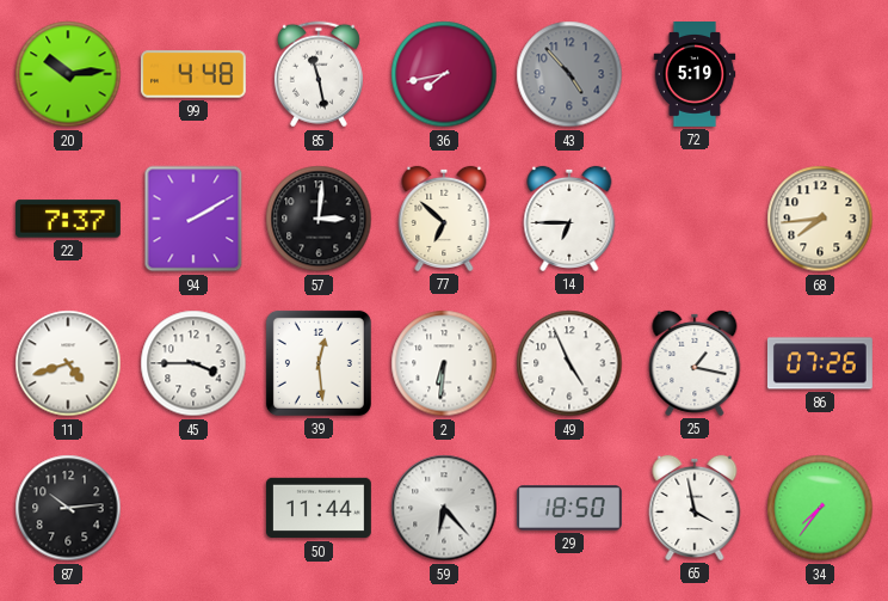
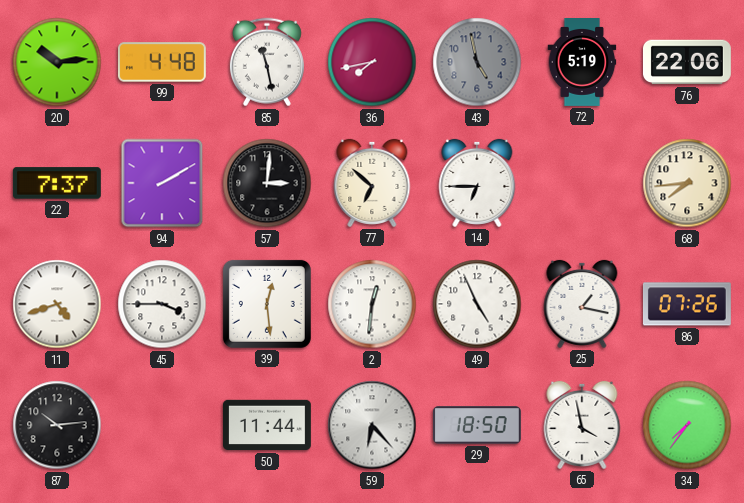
43: 4:53 -> 4:58 (477, 62)
76: none -> 22:06 (687, 62)
2: 6:31 -> 12:31 (372, 304)
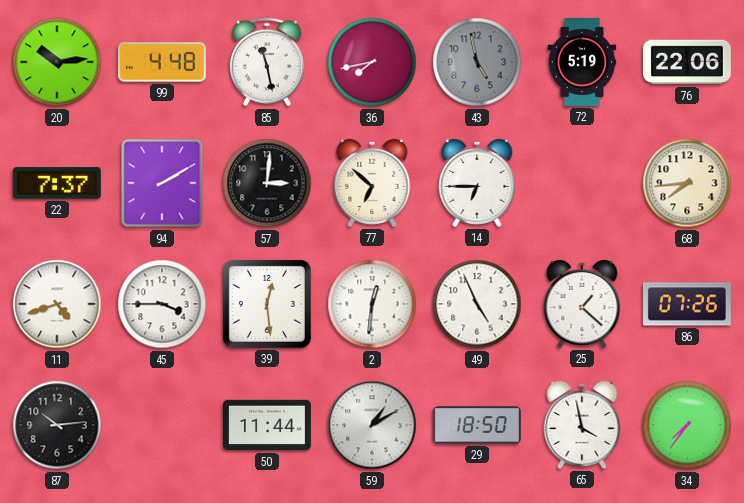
25: 1:17 -> 1:22 (582, 304)
59: 6:23 -> 1:10 (372, 425)
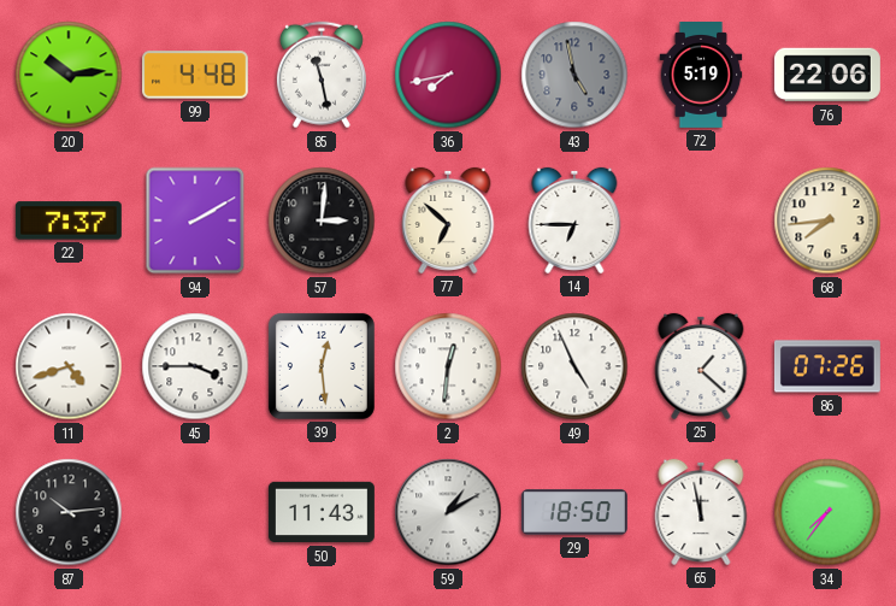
50: 11:44 -> 11:43 (322, 512)
65: 3:58 -> 11:58 (701, 512)
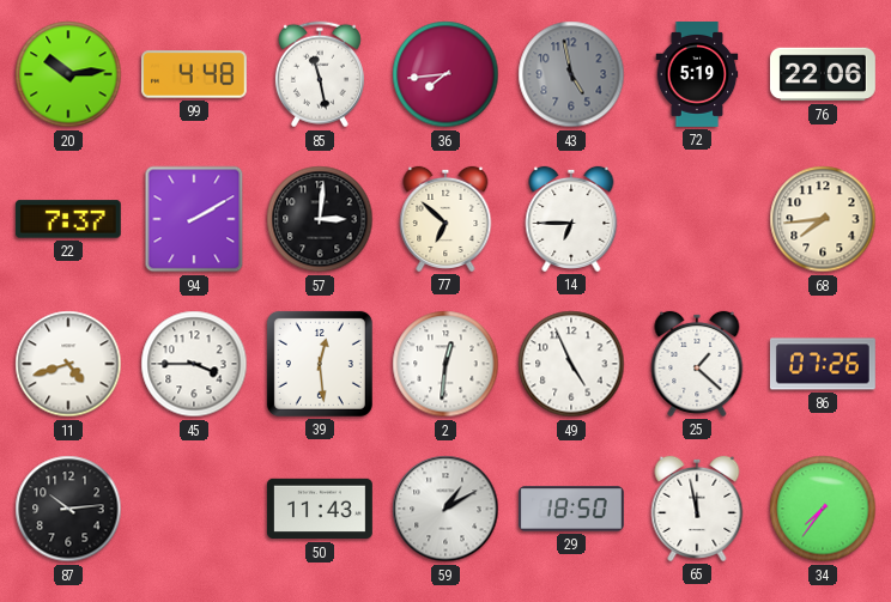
36: 7:43 -> 7:44 (445, 74)
